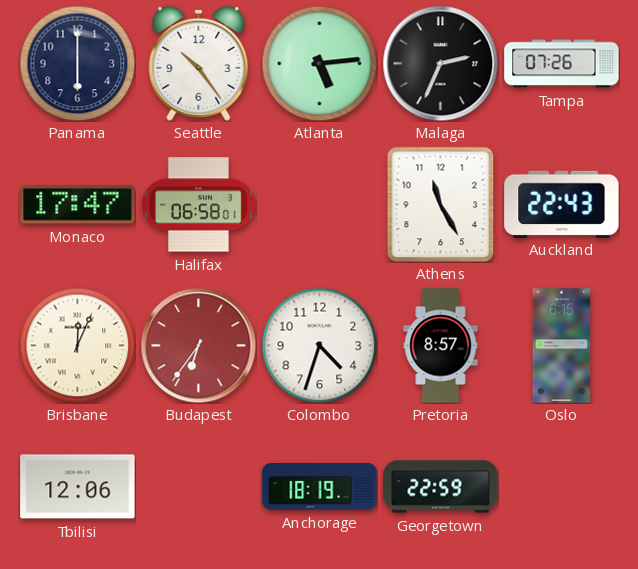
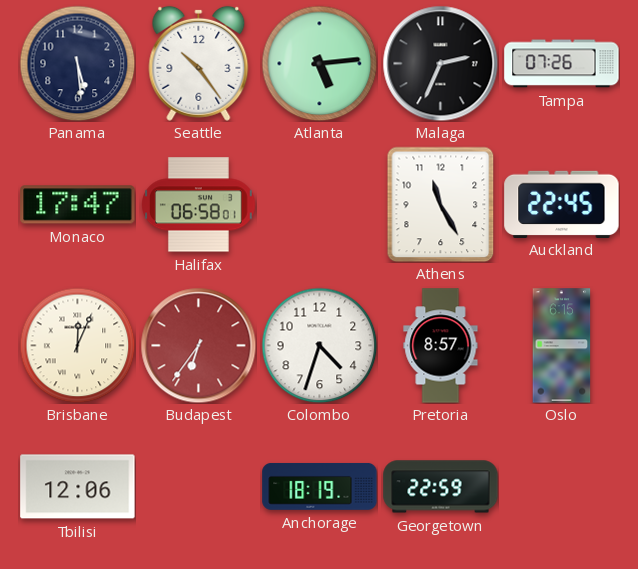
Panama: 6:00 -> 5:29 (77, 63)
Auckland: 22:43 -> 22:45 (562, 204)
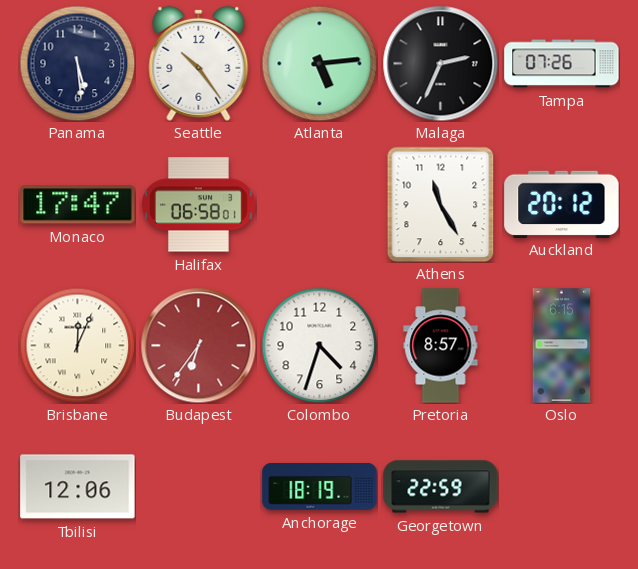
Auckland: 22:45 -> 20:12 (562, 204)
